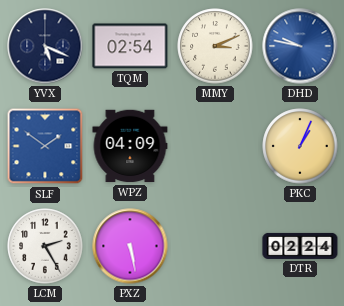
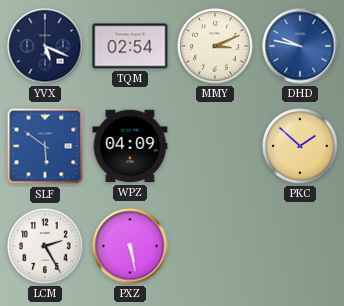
SLF: 1:51 -> 5:51 (45, 146)
PKC: 1:04 -> 1:52 (300, 146)
DTR: 02:24 -> none (300, 246)
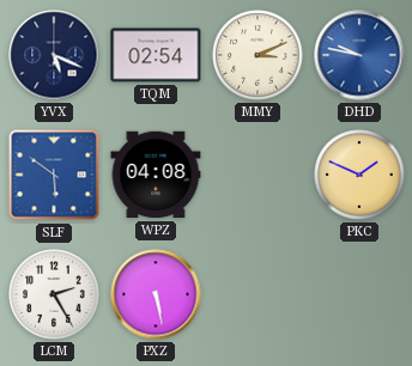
WPZ: 04:09 -> 04:08 (156, 175)
PKC: 1:52 -> 1:49 (359, 175)
